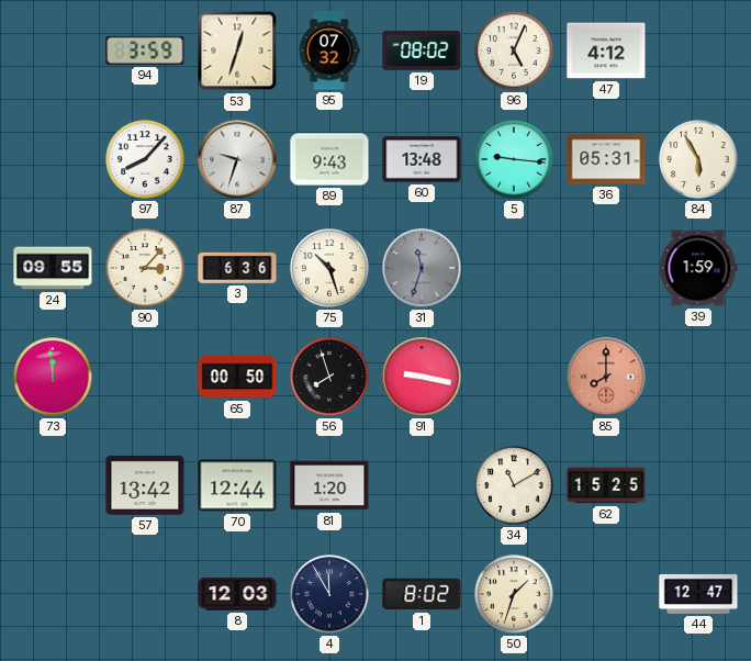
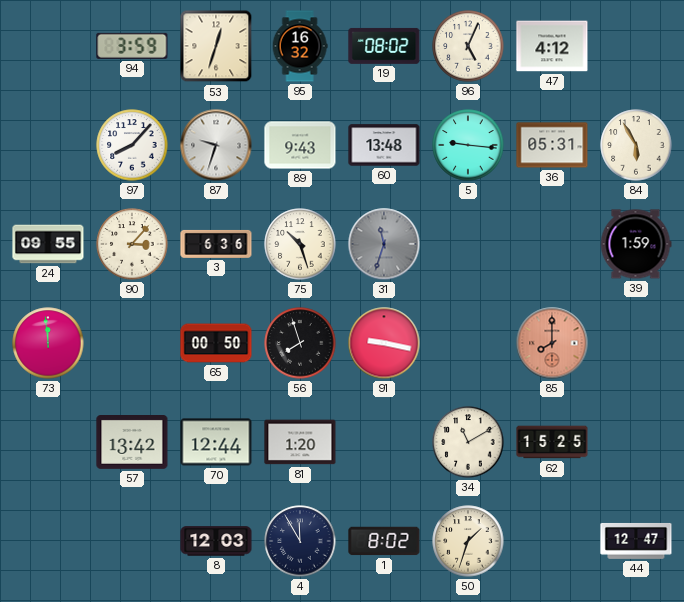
95: 07:32 -> 16:32 (300, 46)
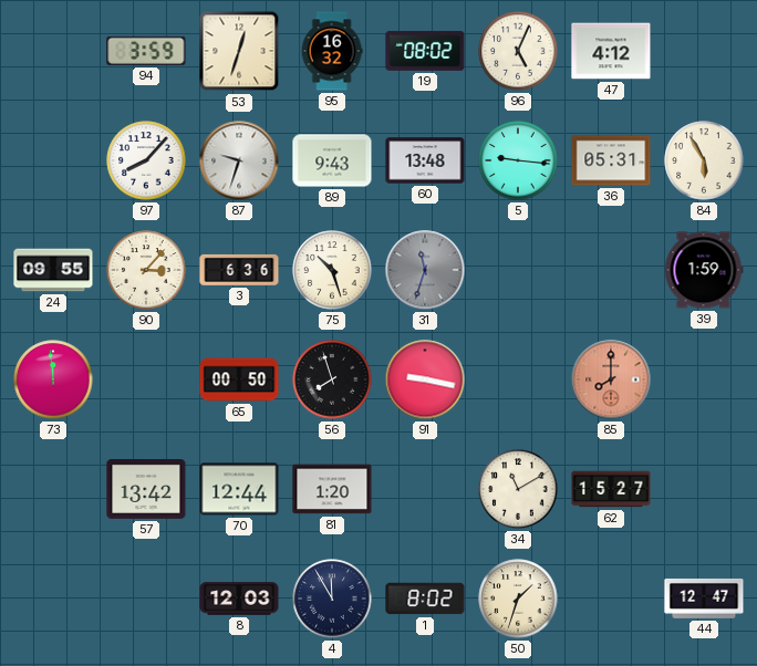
62: 15:25 -> 15:27 (611, 489)
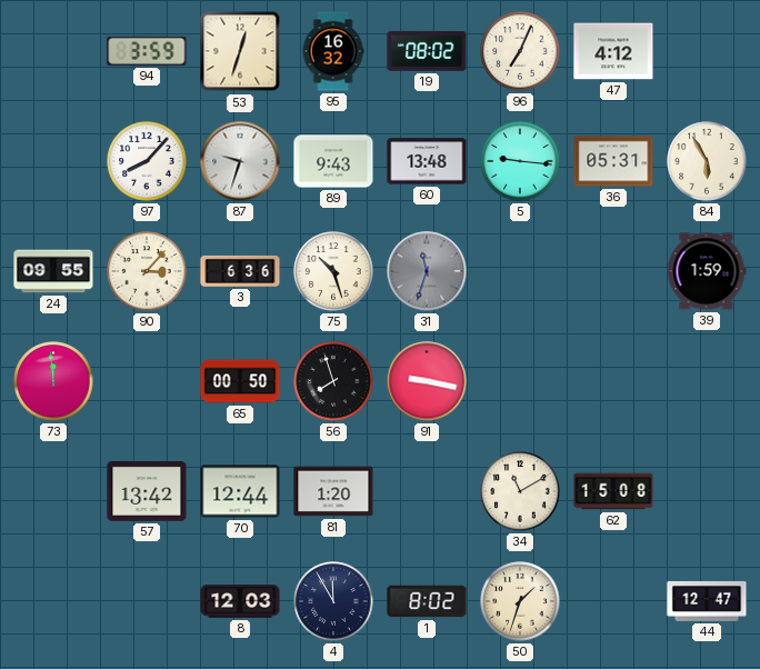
96: 5:04 -> 7:04 (520, 51)
85: 8:00 -> none (611, 379)
62: 15:27 -> 15:08 (613, 491)
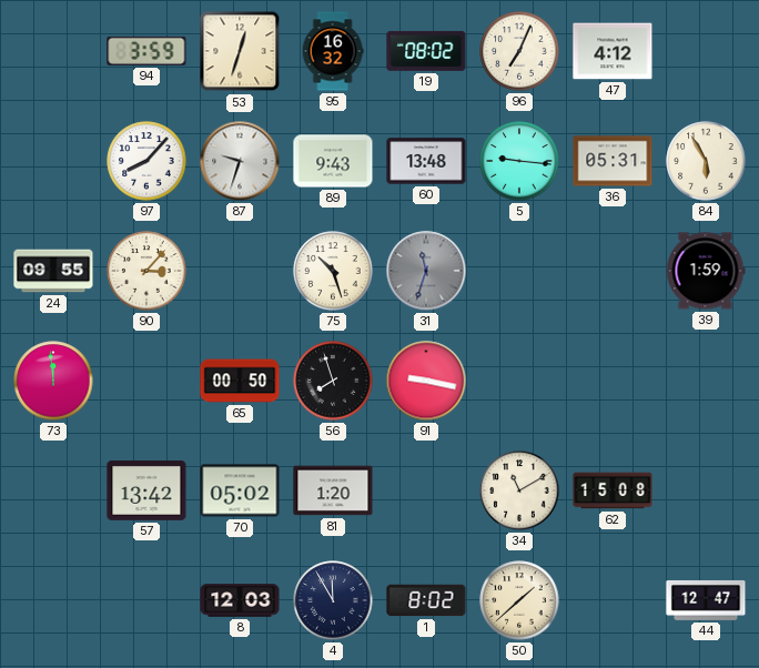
3: 6:36 -> none (240, 271)
70: 12:44 -> 05:02 (240, 490)
50: 1:33 -> 1:38 (519, 600)
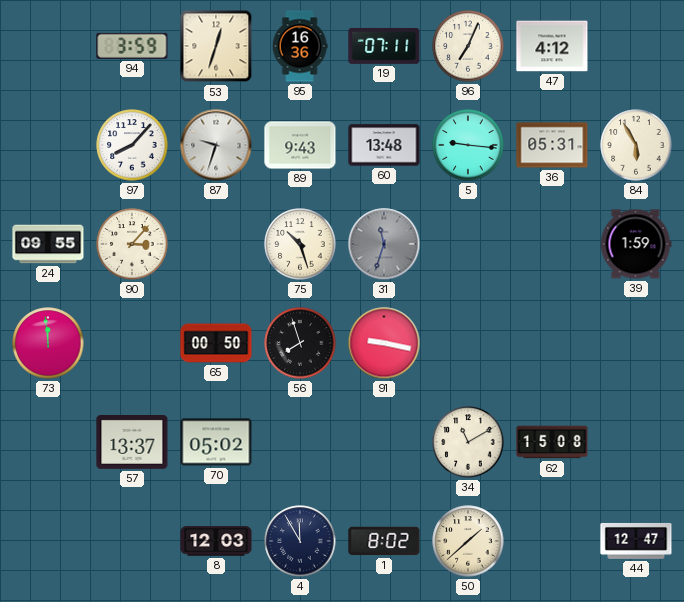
95: 16:32 -> 16:36 (300, 46)
19: 08:02 -> 07:11 (384, 46)
57: 13:42 -> 13:37 (132, 443)
81: 1:20 -> none (333, 490)
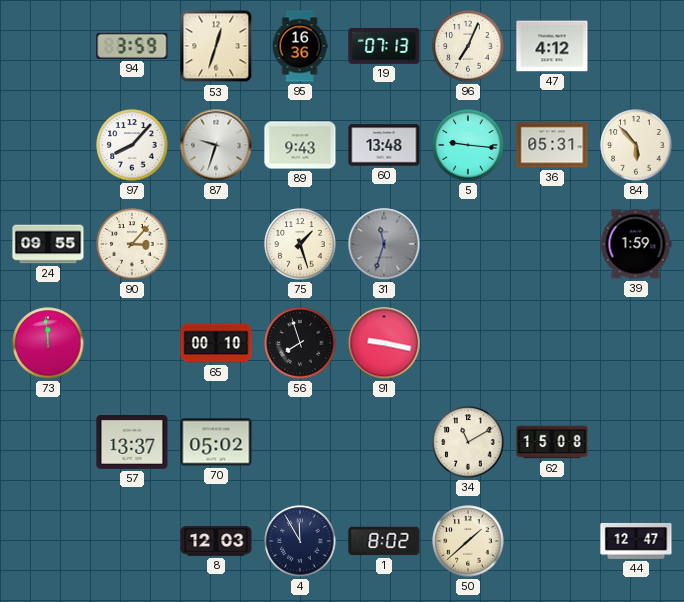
19: 07:11 -> 07:13 (384, 46)
84: 5:55 -> 5:53 (636, 145)
75: 10:27 -> 1:27 (300, 244)
65: 00:50 -> 00:10 (216, 343)
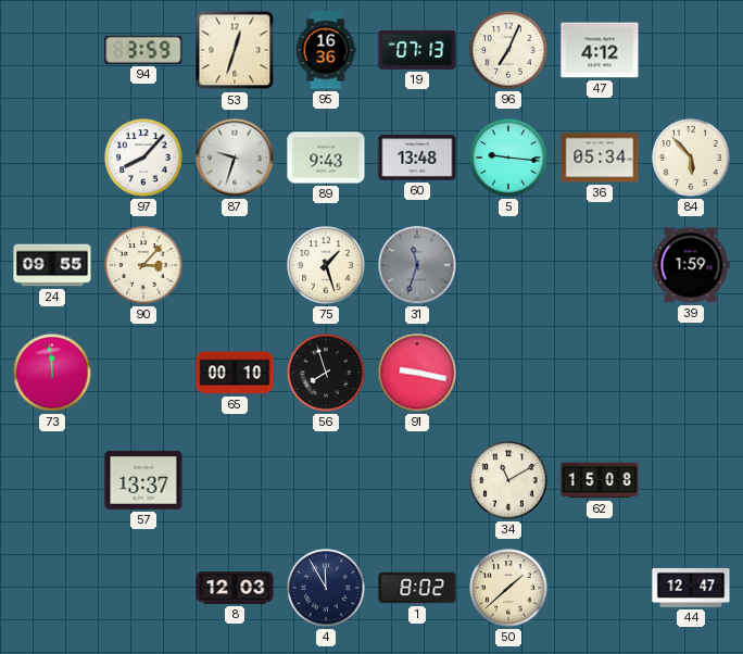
36: 05:31 -> 05:34 (600, 158)
70: 05:02 -> none (216, 442)
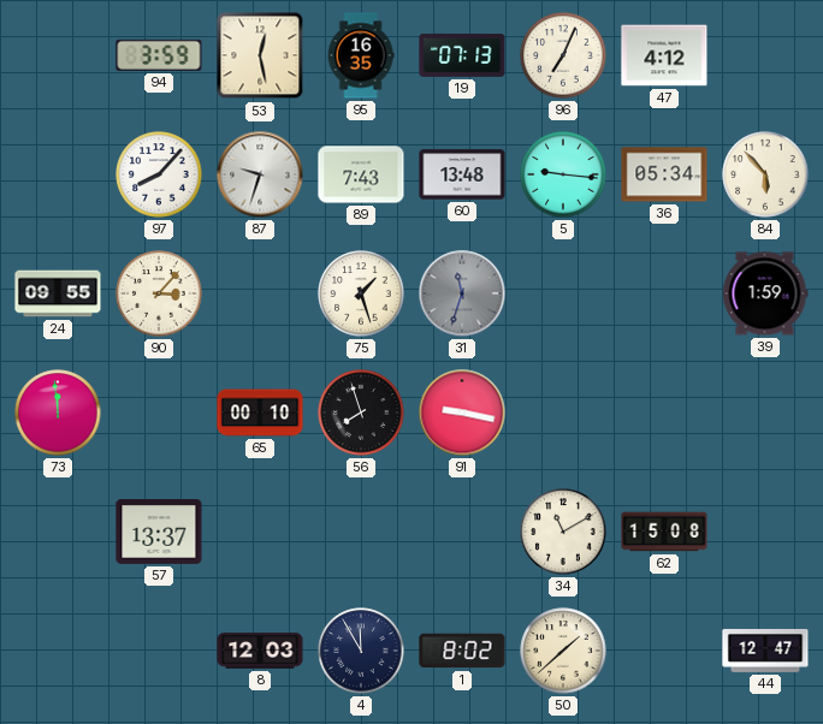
53: 12:33 -> 12:28 (260, 55)
95: 16:36 -> 16:35 (361, 55)
89: 9:43 -> 7:43 (361, 174)
